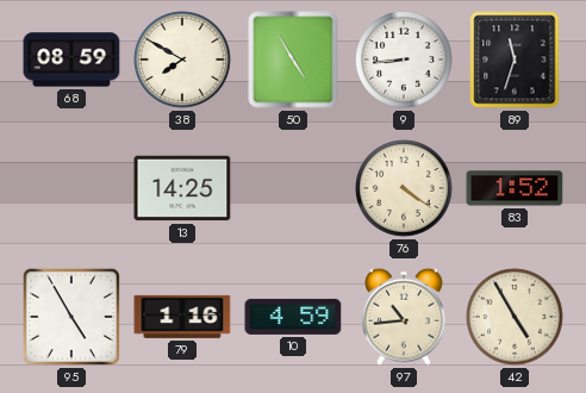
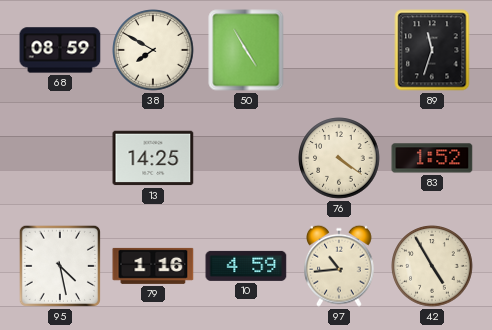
9: 8:44 -> none (404, 60)
95: 4:55 -> 4:28 (60, 266)
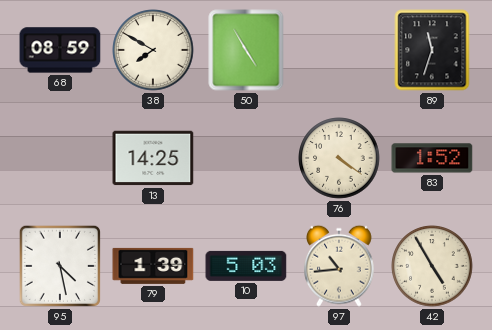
79: 1:16 -> 1:39 (153, 266)
10: 4:59 -> 5:03 (246, 266)
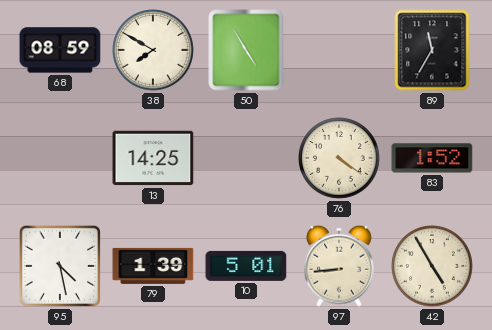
89: 11:33 -> 11:35 (432, 50)
10: 5:03 -> 5:01 (246, 266)
97: 10:44 -> 8:44 (340, 266)
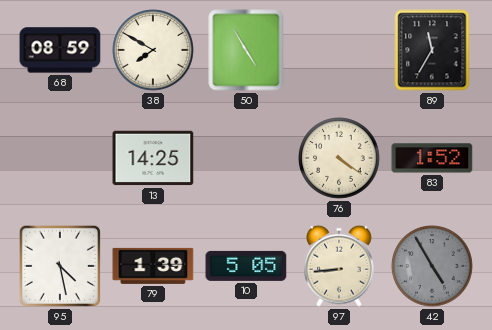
10: 5:01 -> 5:05 (246, 266)
42 dial: cream -> grey (432, 266)
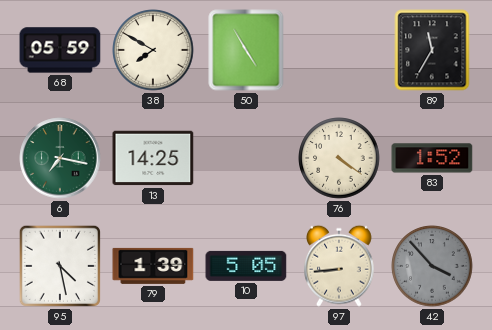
68: 08:59 -> 05:59 (60, 50)
6: none -> 7:17 (60, 158)
42: 4:55 -> 3:53 (432, 266)
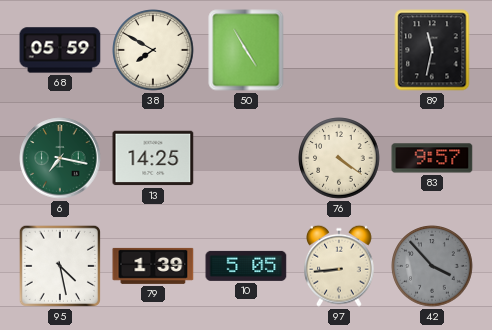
89: 11:35 -> 11:32 (432, 50)
83: 1:52 -> 9:57 (432, 158)
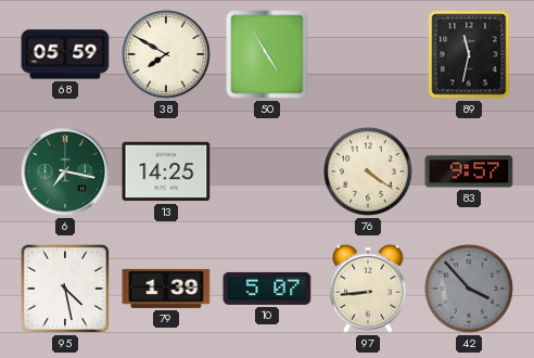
10: 5:05 -> 5:07 (267, 289)
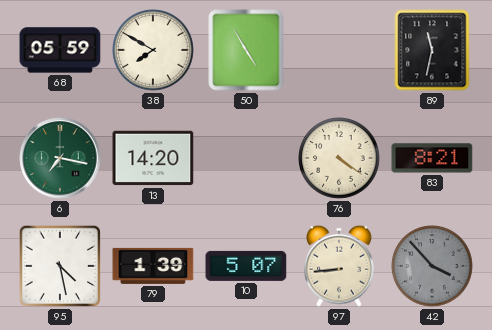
13: 14:25 -> 14:20 (153, 158)
83: 9:57 -> 8:21 (432, 158)
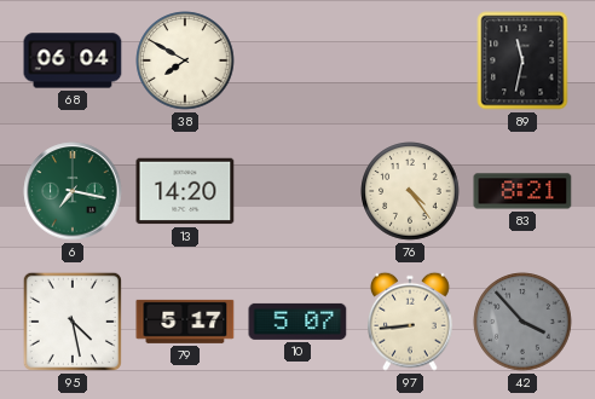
68: 05:59 -> 06:04 (73, 60)
50: 4:55 -> none (246, 50)
76: 4:21 -> 4:24 (410, 191)
79: 1:39 -> 5:17 (185, 322)
